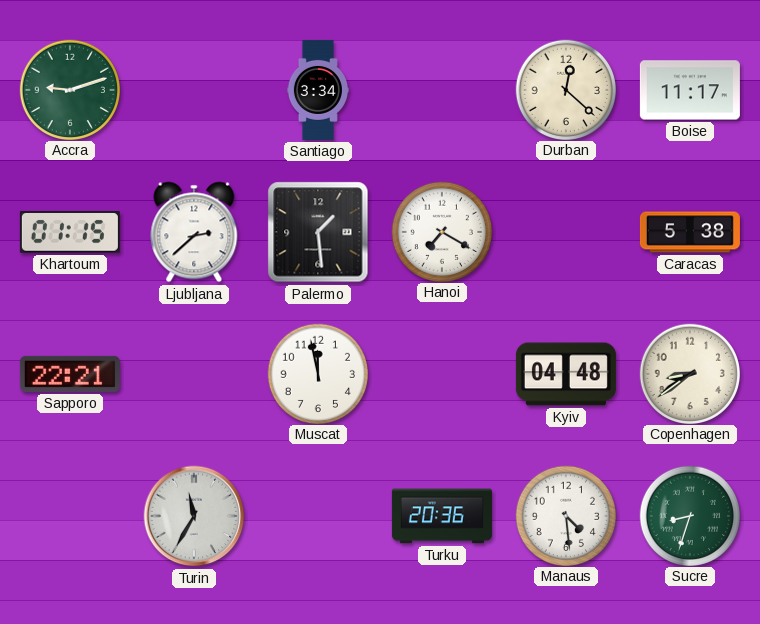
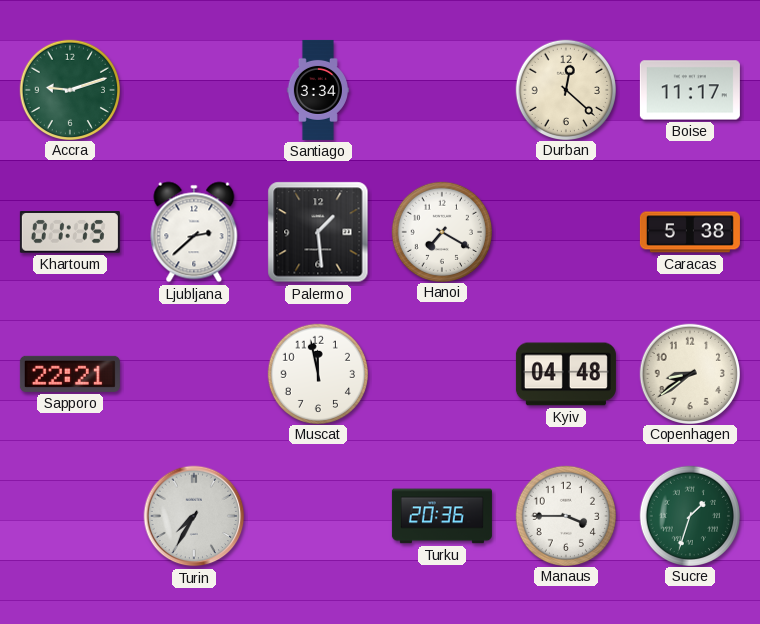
Turin: 11:35 -> 7:35 (194, 516)
Manaus: 4:29 -> 3:45 (565, 515)
Sucre: 8:33 -> 1:33 (689, 515)
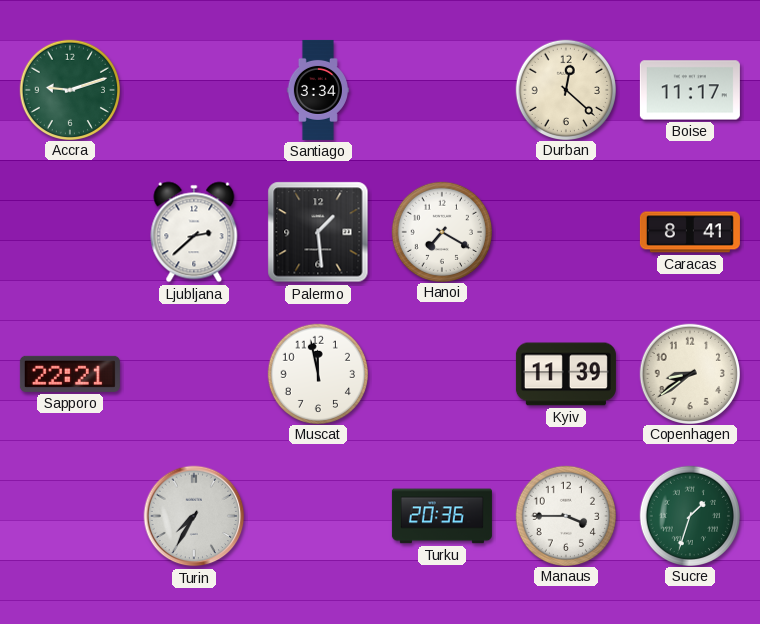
Khartoum: 01:15 -> none (70, 233)
Caracas: 5:38 -> 8:41 (690, 232)
Kyiv: 04:48 -> 11:39 (566, 374)
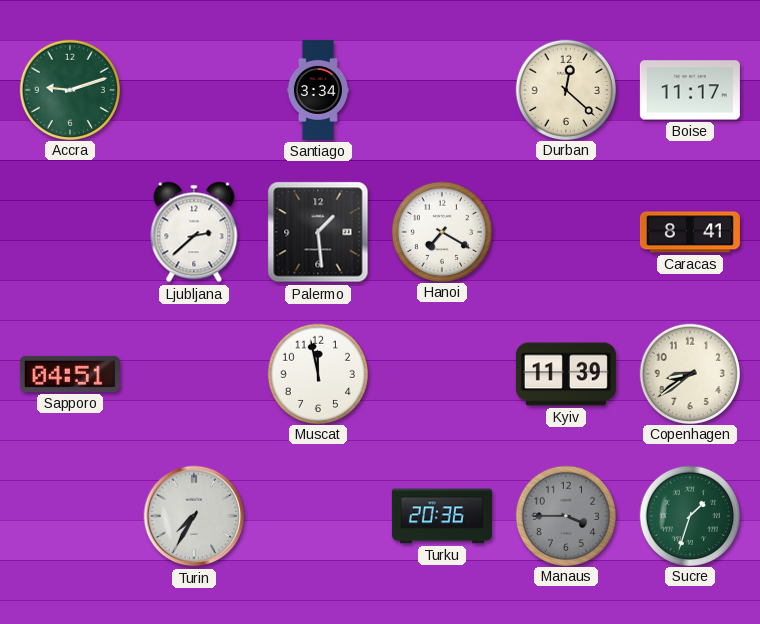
Sapporo: 22:21 -> 04:51 (70, 374)
Manaus dial: white -> grey (565, 515)
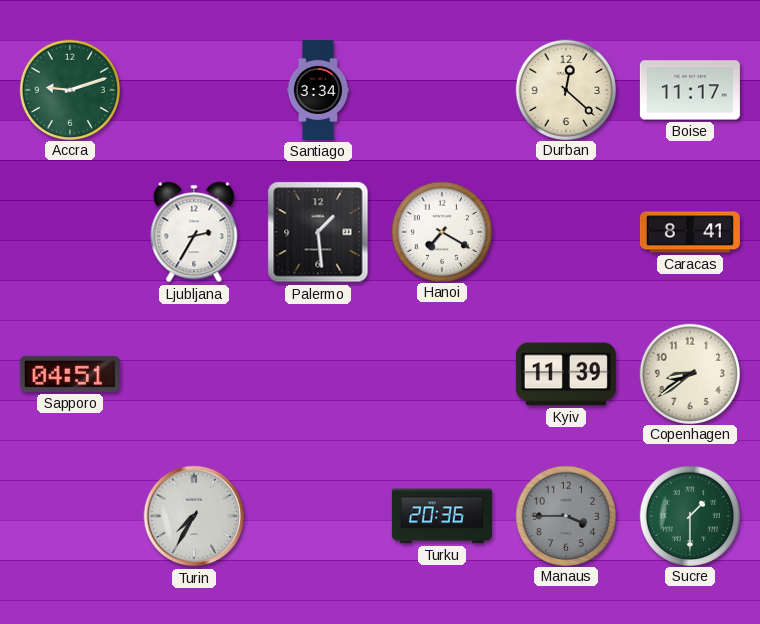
Ljubljana: 2:38 -> 2:35 (194, 232)
Muscat: 11:58 -> none (317, 373)
Sucre: 1:33 -> 1:30 (689, 515)
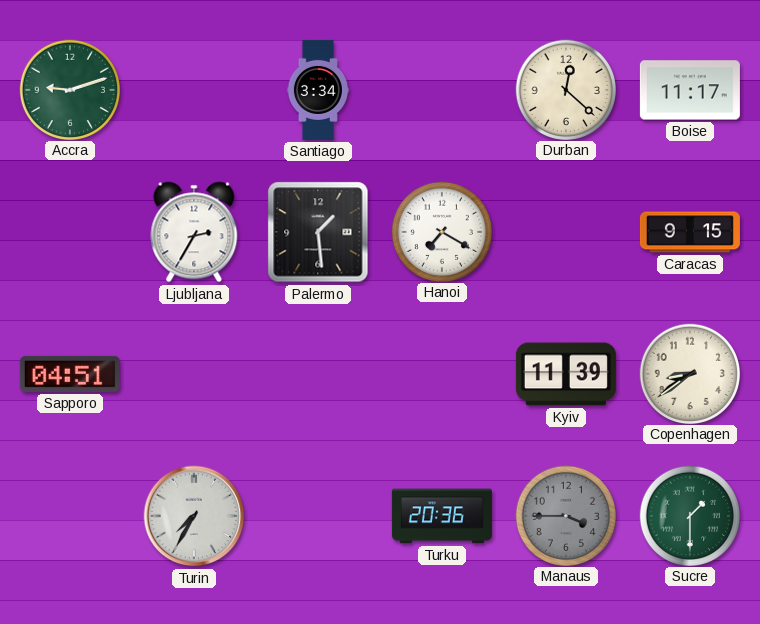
Caracas: 8:41 -> 9:15 (690, 232)
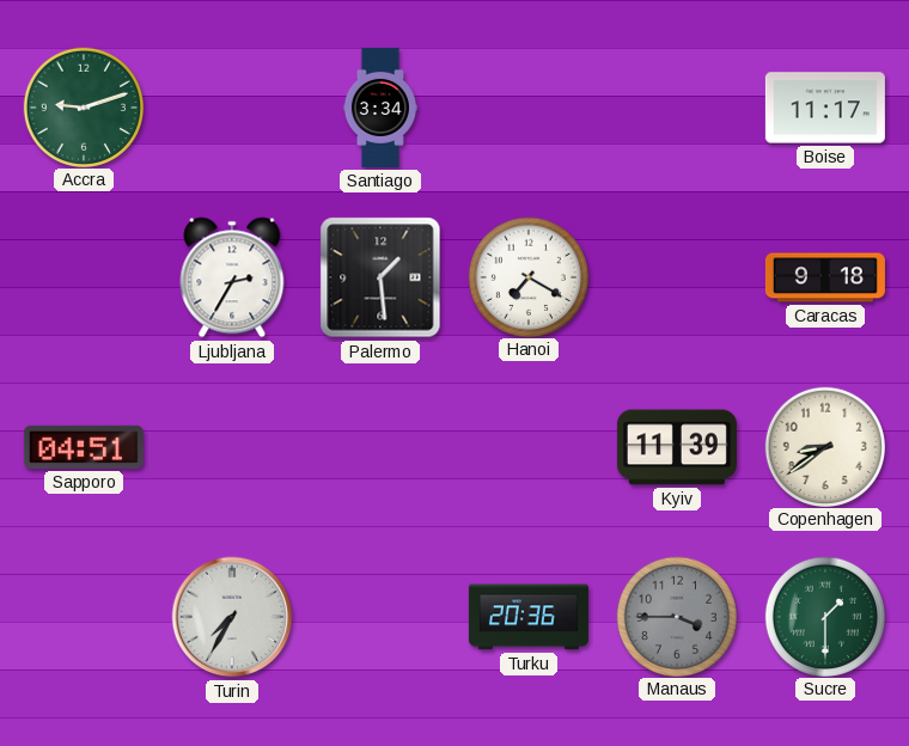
Durban: 12:22 -> none (565, 89)
Caracas: 9:15 -> 9:18 (825, 277)
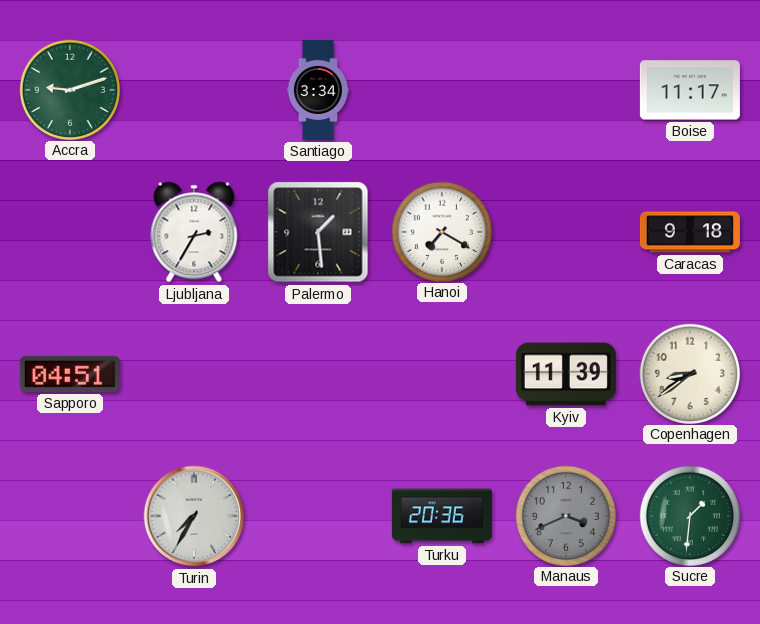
Manaus: 3:45 -> 3:41 (565, 515)
Sucre: 1:30 -> 1:31 (689, 515)
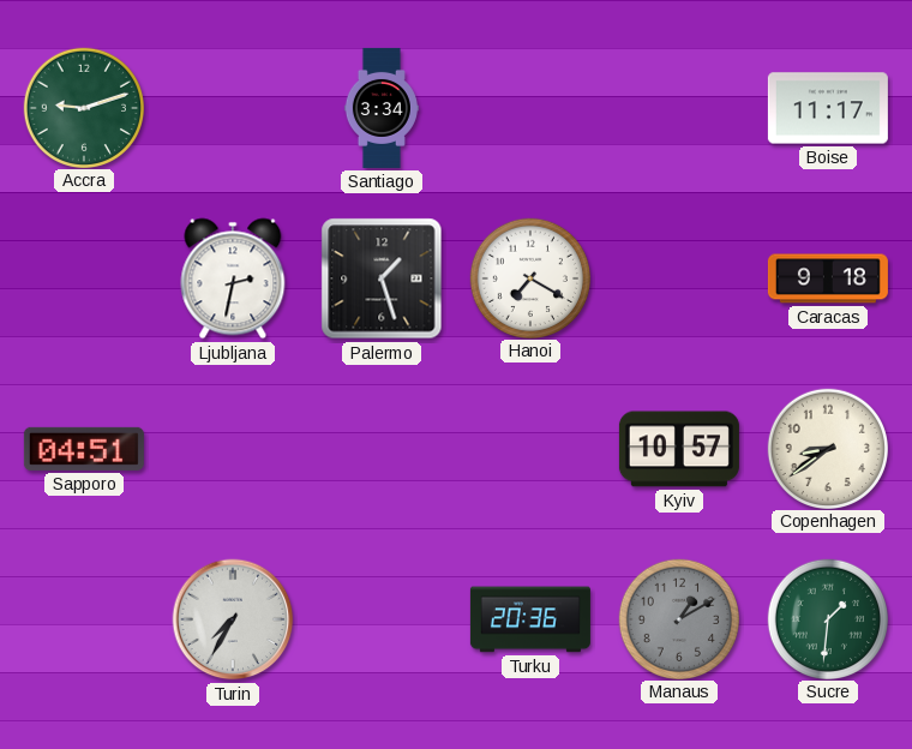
Ljubljana: 2:35 -> 2:32 (233, 278)
Palermo: 1:29 -> 1:27 (382, 278)
Kyiv: 11:39 -> 10:57 (679, 449)
Manaus: 3:41 -> 1:10 (678, 618)
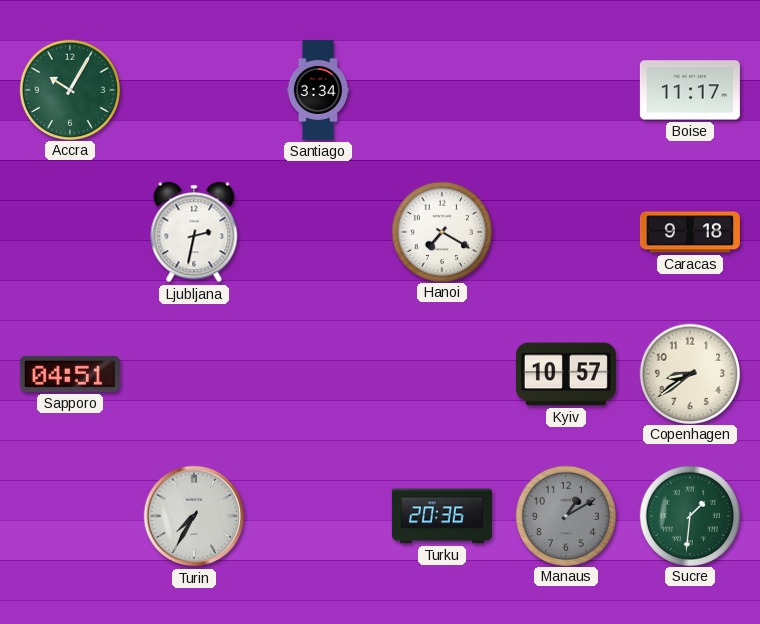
Accra: 9:12 -> 10:05 (69, 89)
Palermo: 1:27 -> none (382, 278)
